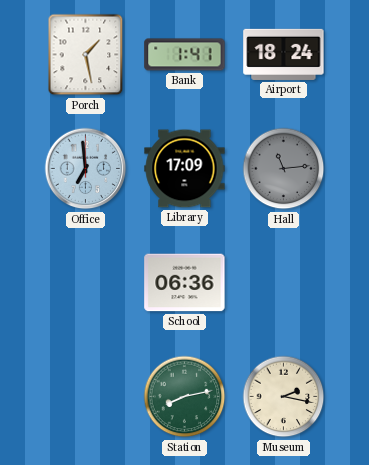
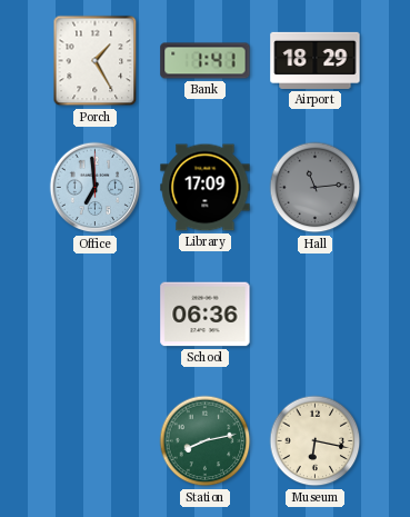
Porch: 1:28 -> 1:25 (96, 61)
Airport: 18:24 -> 18:29 (316, 60)
Museum: 2:17 -> 6:17 (316, 441)
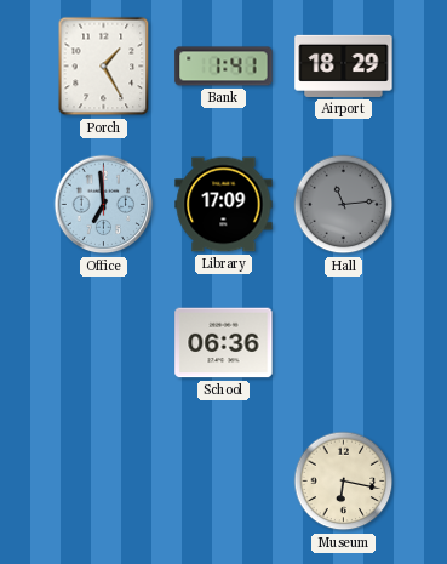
Station: 8:13 -> none (206, 441)
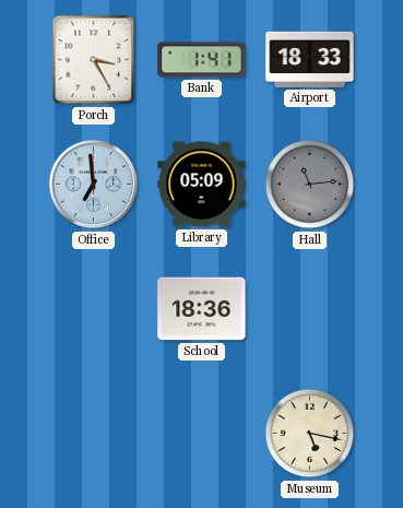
Porch: 1:25 -> 3:25 (94, 60)
Airport: 18:29 -> 18:33 (310, 59)
Library: 17:09 -> 05:09 (202, 185)
School: 06:36 -> 18:36 (202, 309)
Museum: 6:17 -> 5:17 (310, 434)
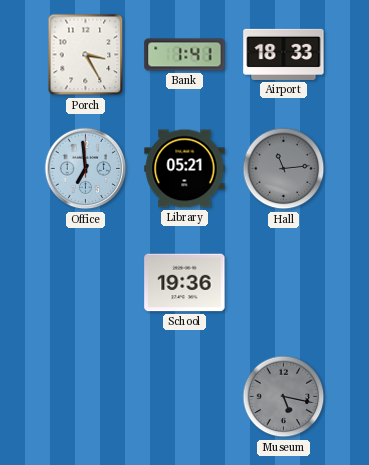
Library: 05:09 -> 05:21 (185, 169)
School: 18:36 -> 19:36 (185, 283)
Museum dial: cream -> grey (284, 397)
